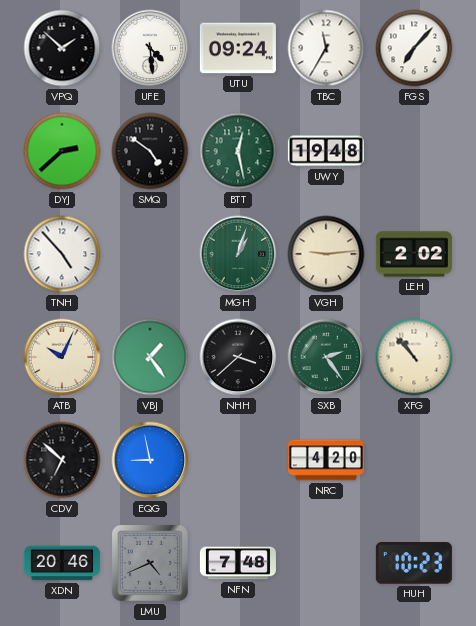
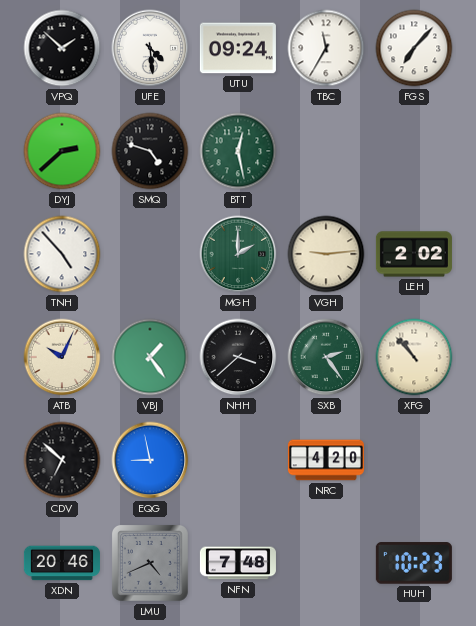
SMQ: 4:51 -> 4:48 (150, 151)
UWY: 19:48 -> none (326, 151)
MGH: 1:03 -> 2:00 (238, 254)
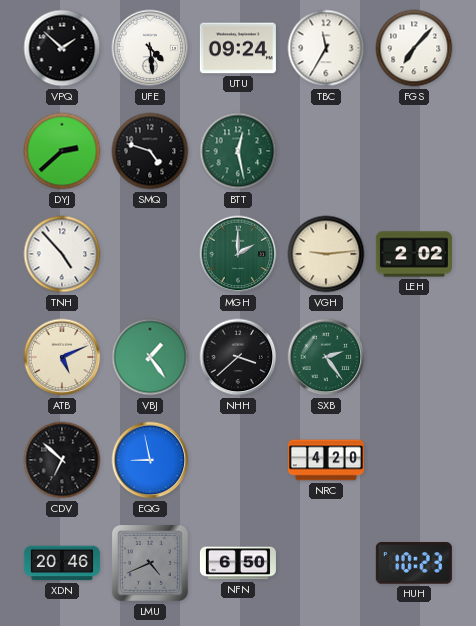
ATB: 10:04 -> 5:11 (62, 357)
XFG: 10:53 -> none (414, 357)
NFN: 7:48 -> 6:50 (238, 563)
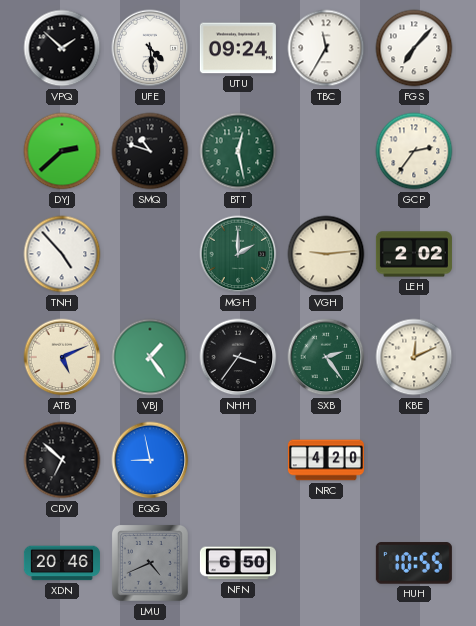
SMQ: 4:48 -> 10:48 (150, 151)
GCP: none -> 2:36 (414, 151)
NHH: 3:38 -> 3:36 (238, 357)
KBE: none -> 12:11 (414, 357)
HUH: 10:23 -> 10:55 (414, 563)
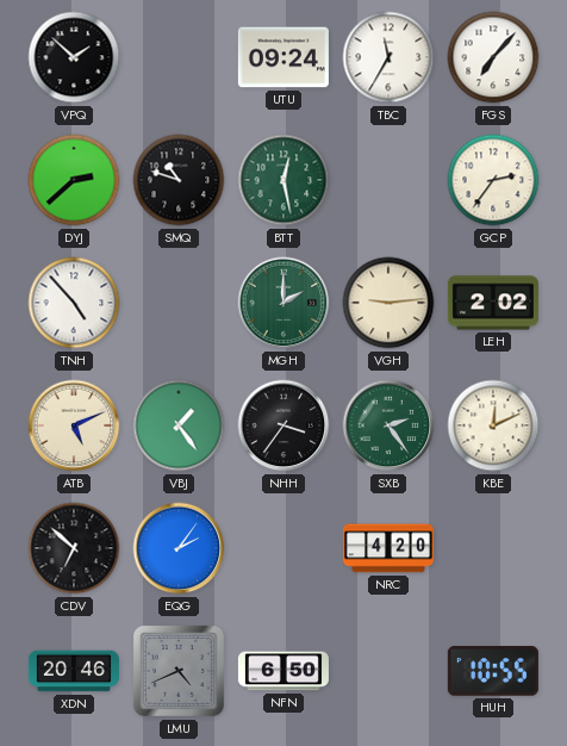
UFE: 4:29 -> none (150, 48)
EQG: 8:58 -> 2:06 (179, 548)
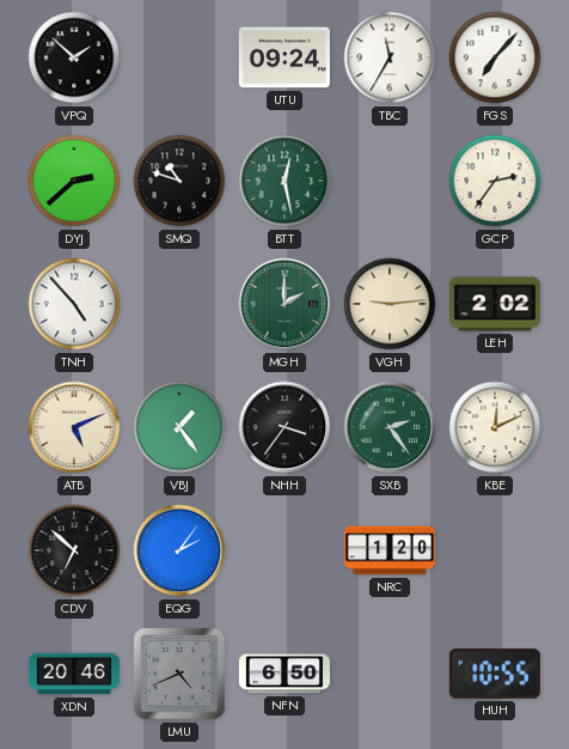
NRC: 4:20 -> 1:20 (390, 550)
